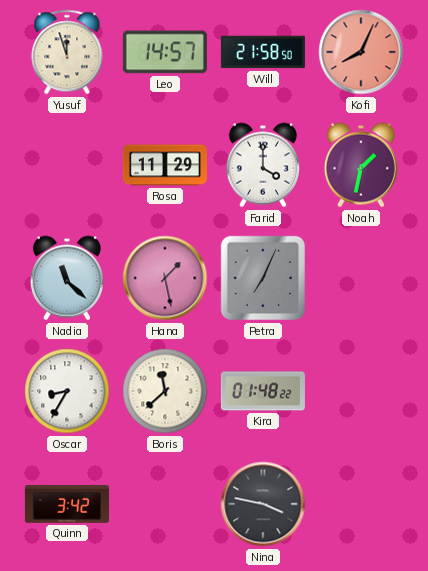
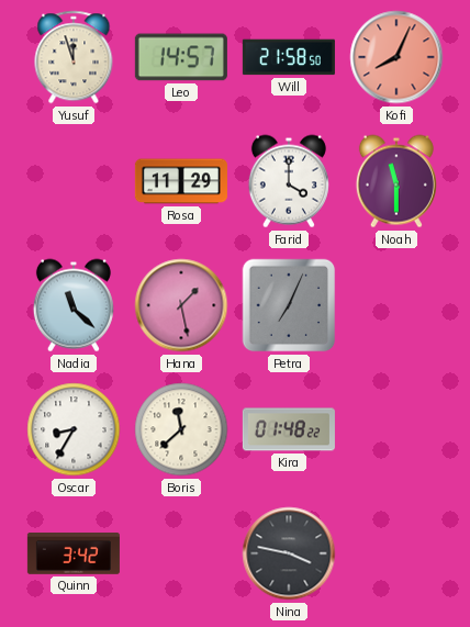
Noah: 1:32 -> 11:30 (396, 181)
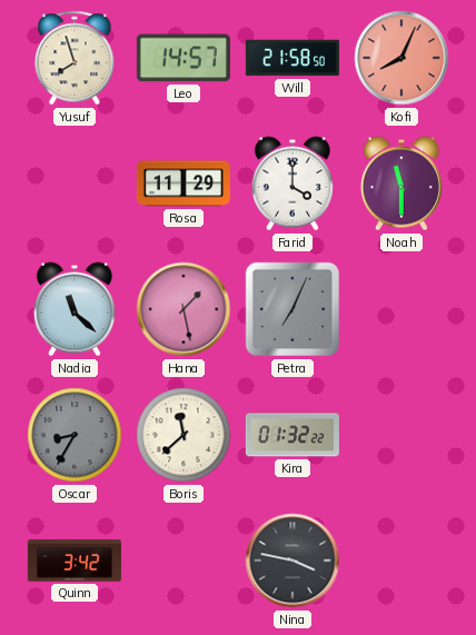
Yusuf: 11:57 -> 7:57 (75, 58)
Oscar dial: white -> grey (75, 435)
Kira: 01:48 -> 01:32 (292, 435)
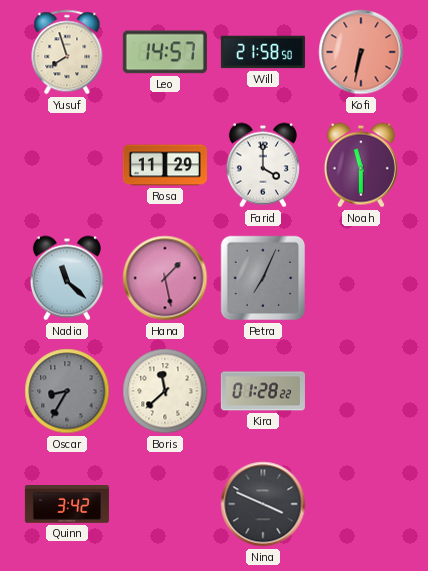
Kofi: 8:04 -> 6:32 (361, 52)
Kira: 01:32 -> 01:28 (263, 391)
Nina: 3:47 -> 3:49 (263, 504)
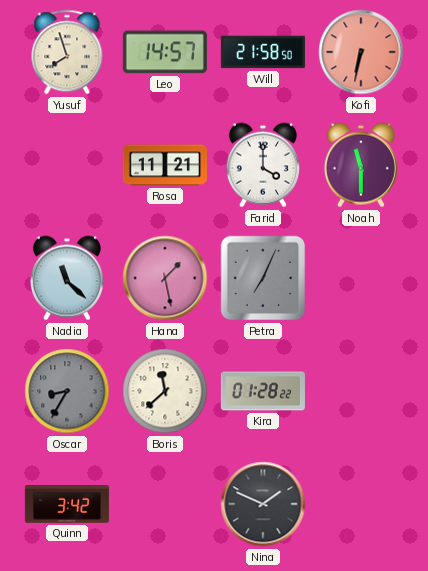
Rosa: 11:29 -> 11:21 (165, 165)
Nina: 3:49 -> 1:49 (263, 504)
